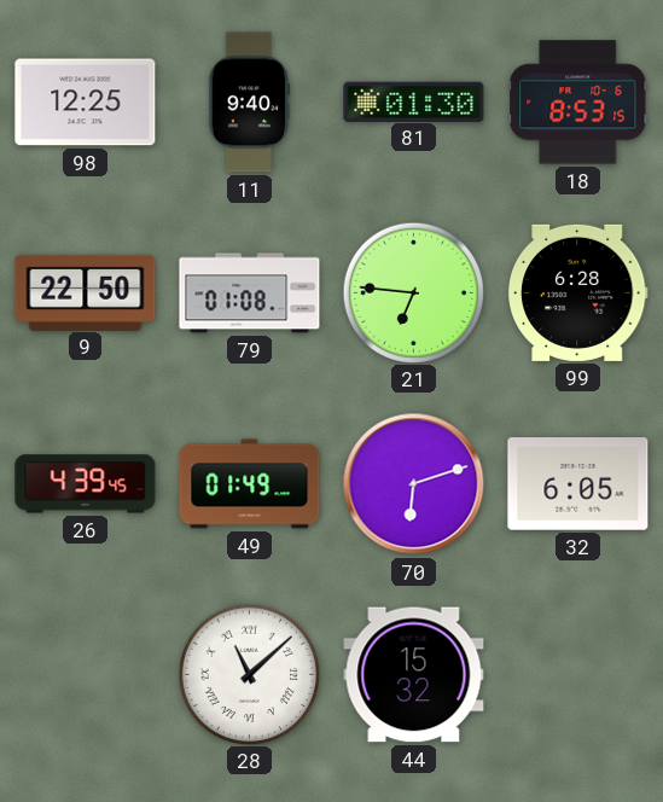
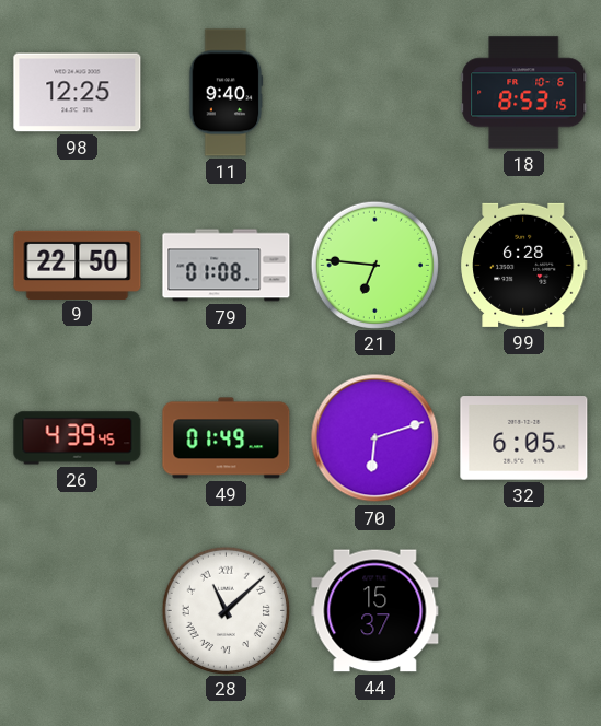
81: 01:30 -> none (414, 101)
44: 15:32 -> 15:37 (375, 611)
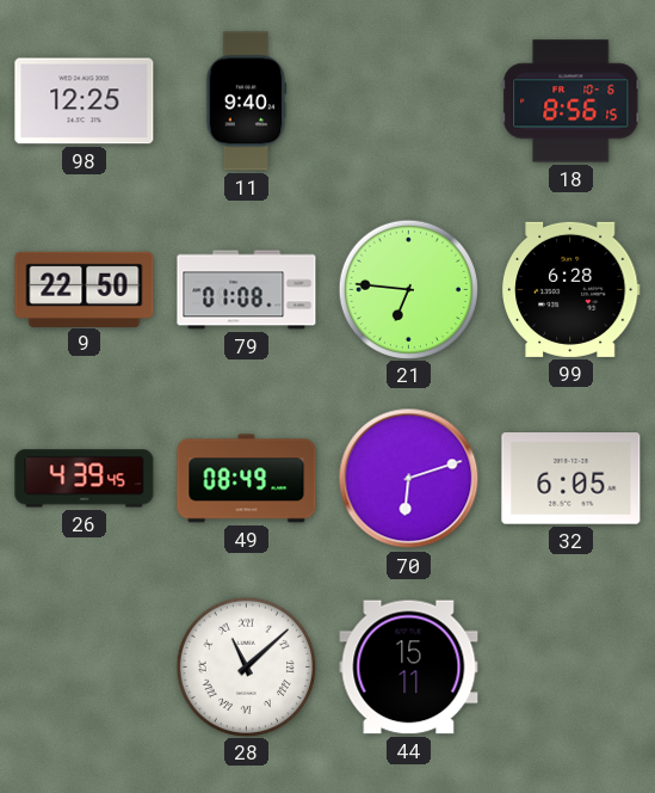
18: 8:53 -> 8:56 (571, 102)
49: 01:49 -> 08:49 (247, 479)
44: 15:37 -> 15:11 (409, 668)
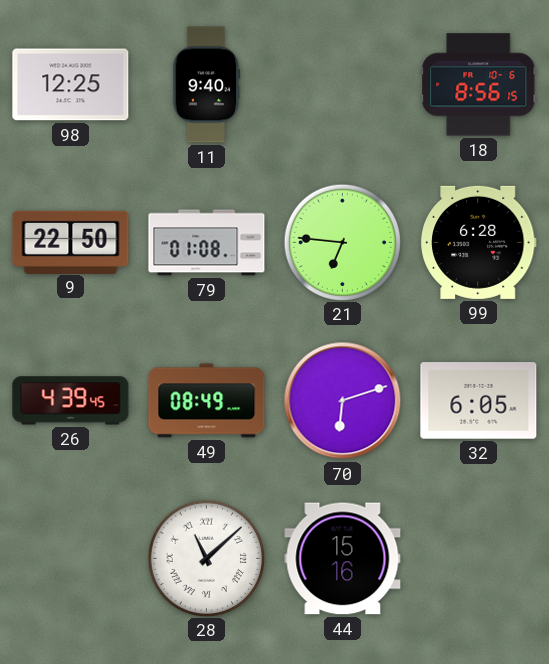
44: 15:11 -> 15:16 (343, 559)
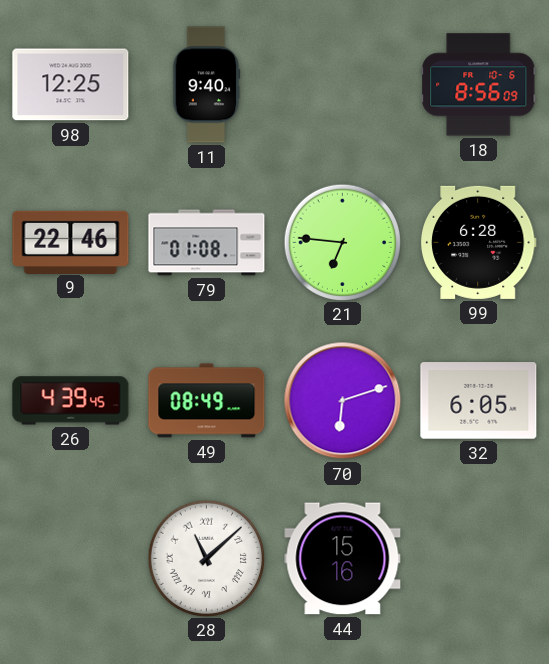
18: 8:56:15 -> 8:56:09 (479, 85)
9: 22:50 -> 22:46 (71, 242)
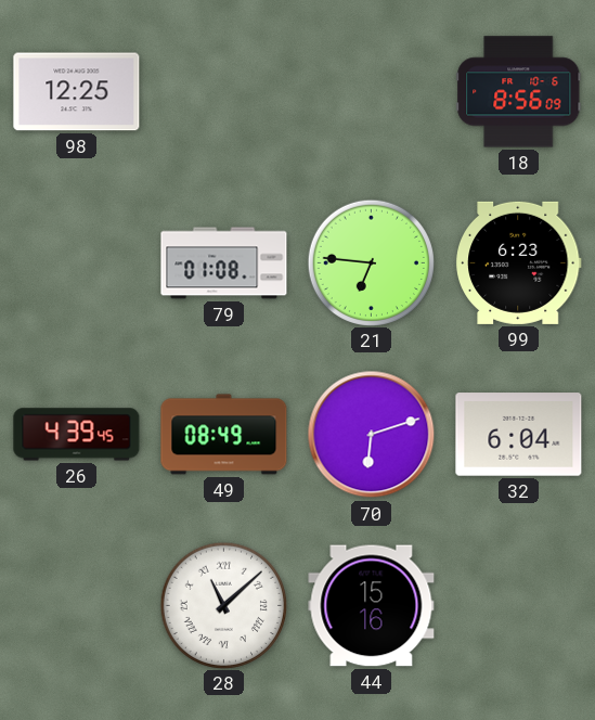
11: 9:40 -> none (206, 85)
9: 22:46 -> none (71, 242)
99: 6:28 -> 6:23 (519, 262)
32: 6:05 -> 6:04 (519, 435)
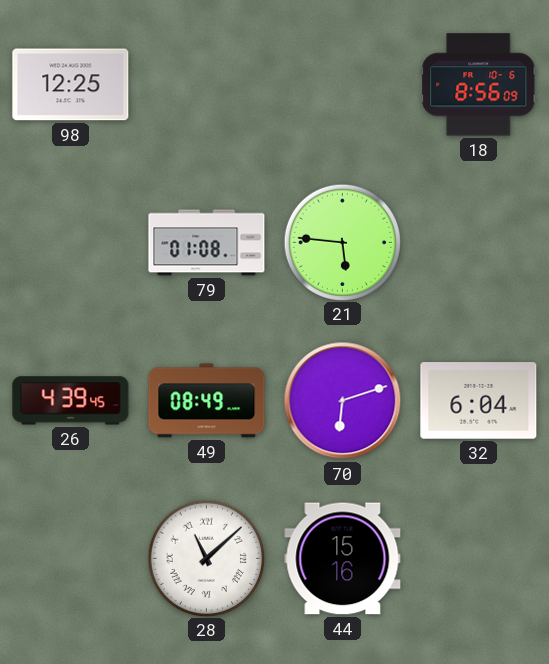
21: 6:46 -> 5:46 (342, 242)
99: 6:23 -> none (519, 262)
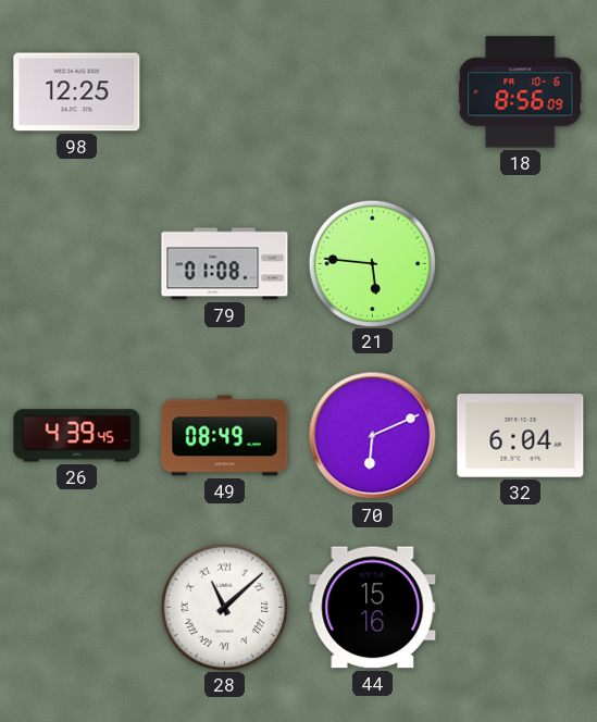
70: 6:12 -> 6:11 (373, 436)
